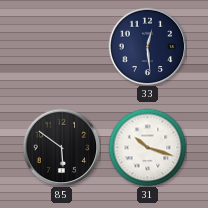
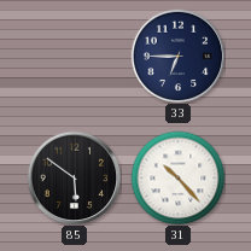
33: 12:29 -> 6:45 (177, 56)
31: 10:18 -> 10:23 (177, 177)
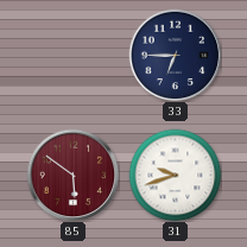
85 dial: black -> burgundy (72, 175)
31: 10:23 -> 9:42 (175, 175)
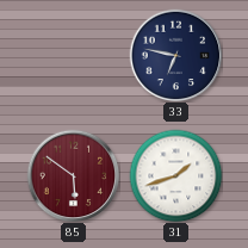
33: 6:45 -> 6:47 (175, 55)
31: 9:42 -> 1:42 (175, 175)
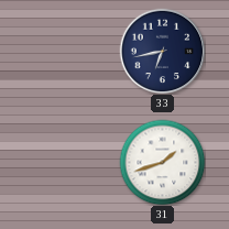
33: 6:47 -> 6:43 (162, 51)
85: 5:51 -> none (73, 175)
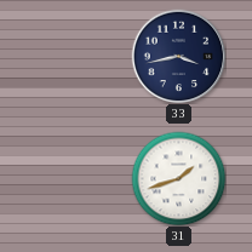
33: 6:43 -> 3:43 (178, 56)
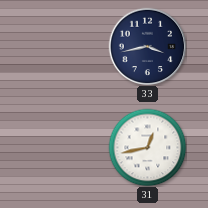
31: 1:42 -> 12:43 (147, 147)
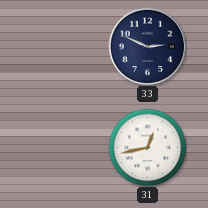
33: 3:43 -> 2:49 (147, 46)
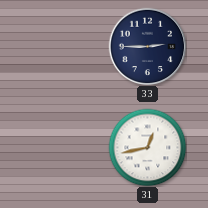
33: 2:49 -> 2:45 (147, 46)
